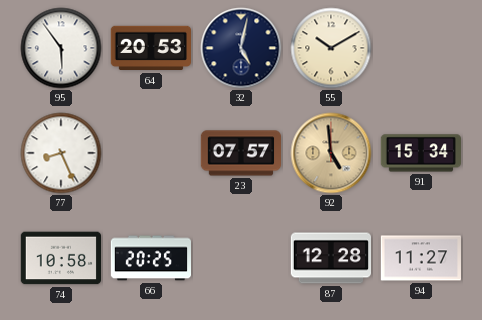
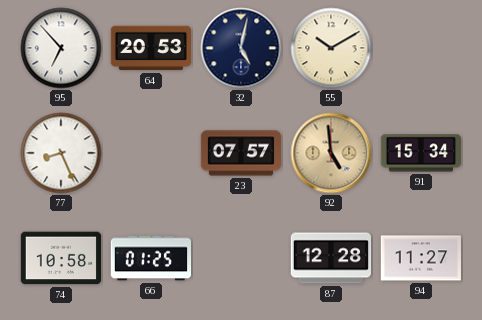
95: 5:54 -> 6:53 (61, 48)
66: 20:25 -> 01:25 (150, 258)
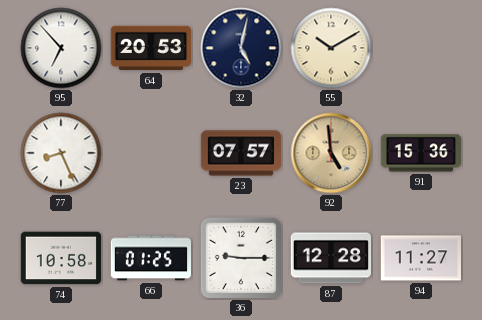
91: 15:34 -> 15:36 (420, 153)
36: none -> 9:15 (241, 258)
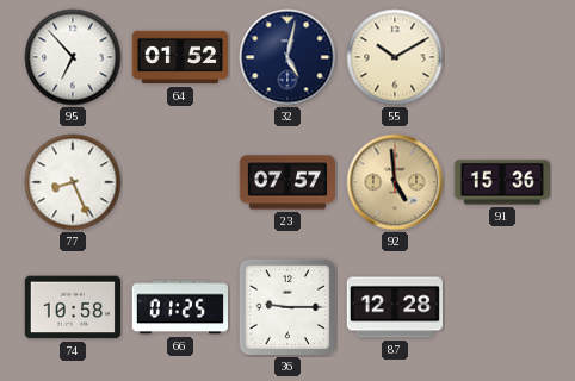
64: 20:53 -> 01:52 (179, 57)
94: 11:27 -> none (420, 258)
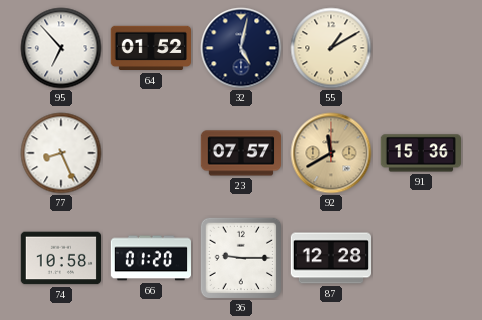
55: 10:10 -> 1:10 (331, 48)
92: 4:59 -> 11:40 (331, 153)
66: 01:25 -> 01:20 (150, 258)
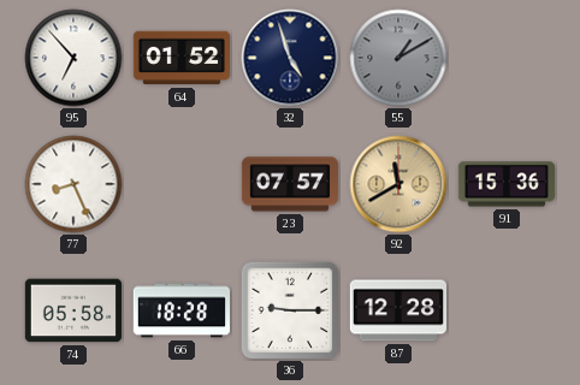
32: 5:02 -> 4:57 (290, 58)
55 dial: cream -> grey (398, 58)
74: 10:58 -> 05:58 (72, 310)
66: 01:20 -> 18:28 (180, 310)
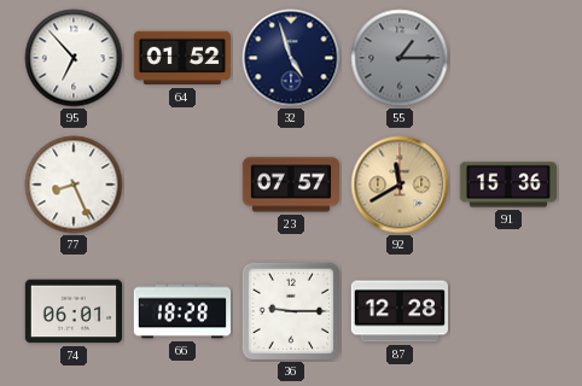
55: 1:10 -> 1:15 (400, 58)
74: 05:58 -> 06:01 (72, 311)
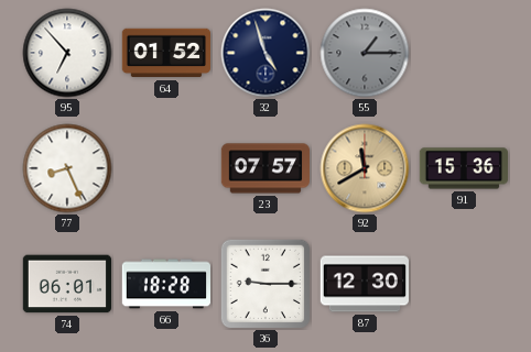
87: 12:28 -> 12:30 (364, 284)
